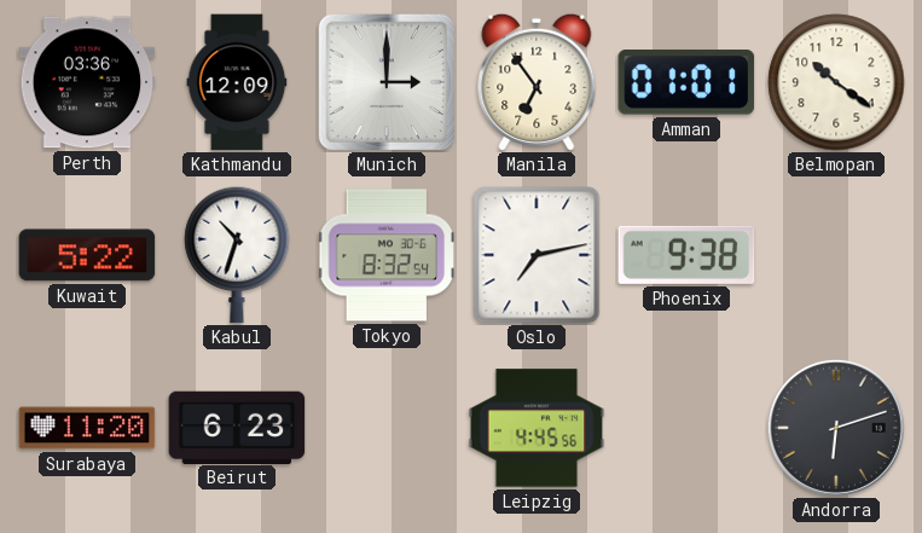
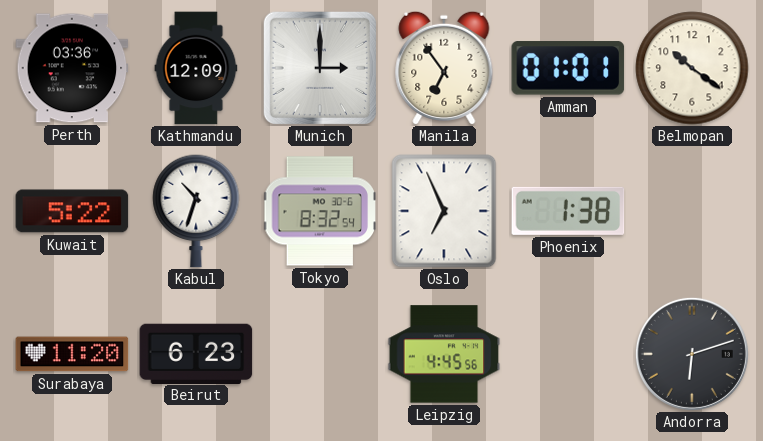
Oslo: 7:13 -> 6:56 (444, 211)
Phoenix: 9:38 -> 1:38 (568, 211)
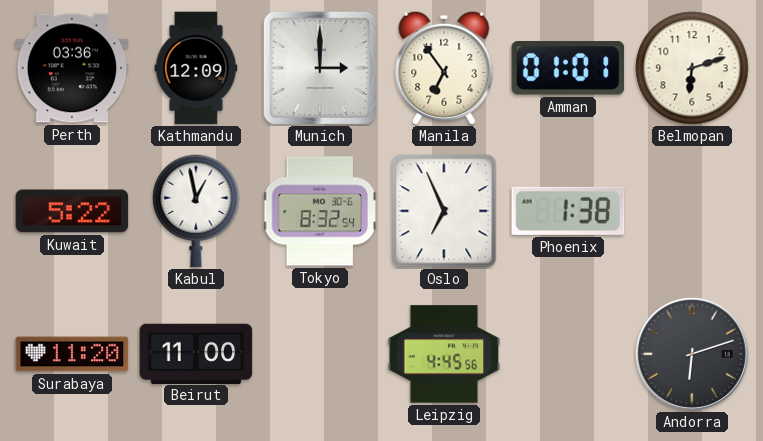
Belmopan: 10:21 -> 6:12 (692, 68)
Kabul: 10:33 -> 12:58 (196, 211)
Beirut: 6:23 -> 11:00 (196, 353)
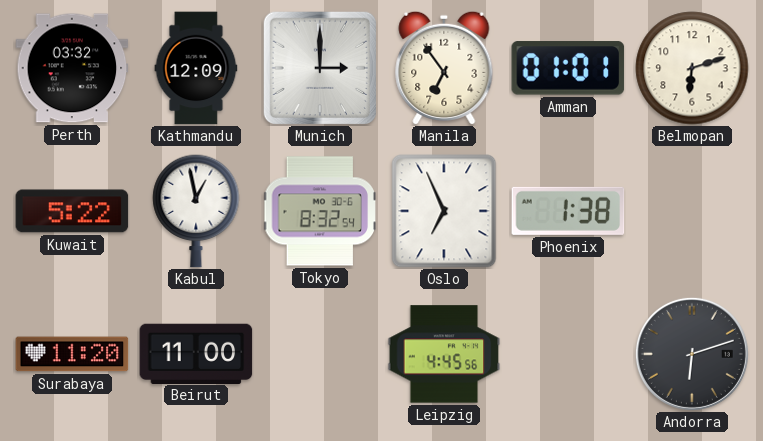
Perth: 03:36 -> 03:32 (72, 68)
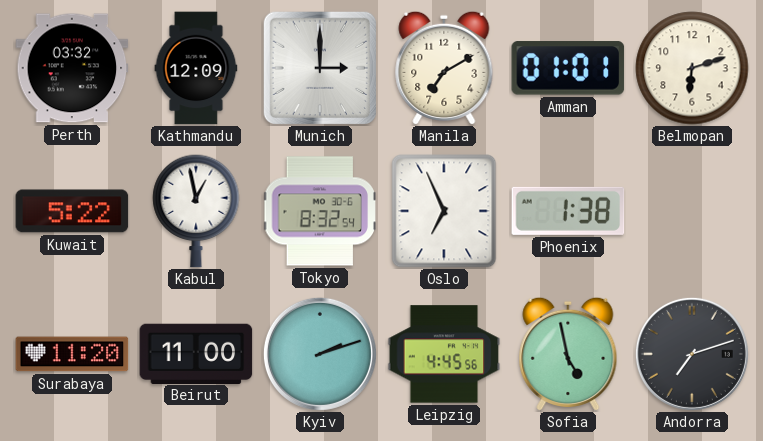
Manila: 6:54 -> 7:10 (444, 68)
Kyiv: none -> 2:12 (320, 354)
Sofia: none -> 4:58 (568, 354)
Andorra: 6:12 -> 7:12 (692, 354)
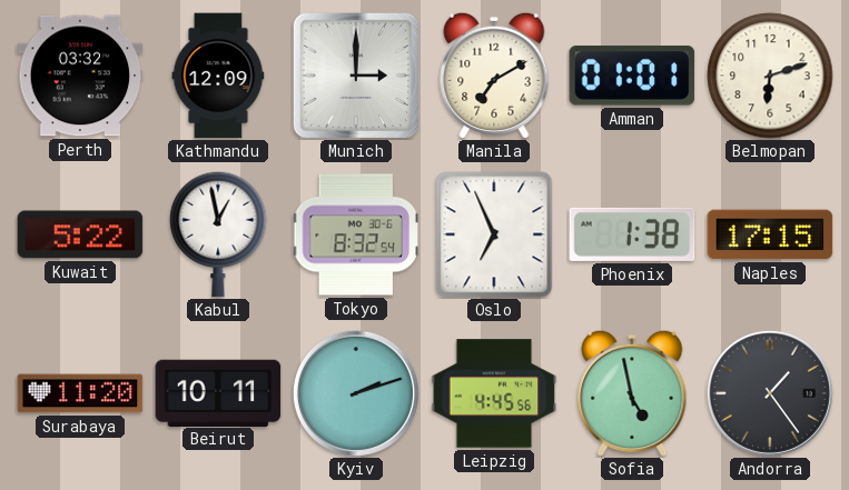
Naples: none -> 17:15 (770, 234)
Beirut: 11:00 -> 10:11 (218, 392)
Andorra: 7:12 -> 1:24 (770, 393)
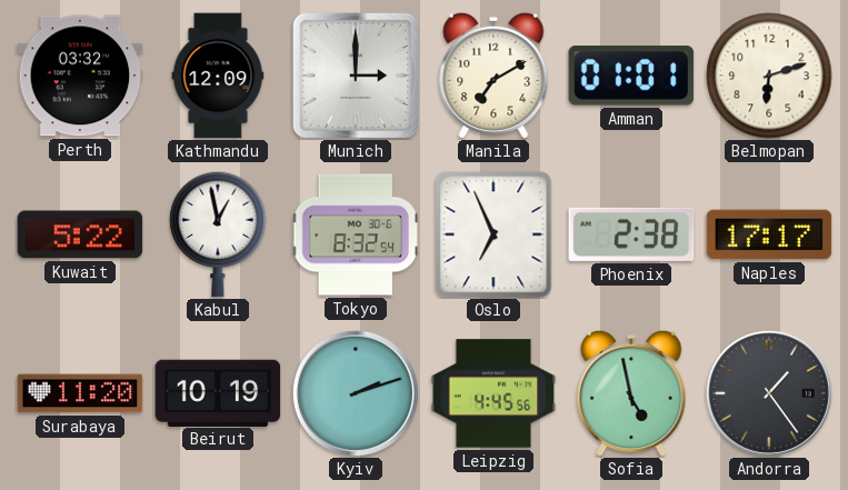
Phoenix: 1:38 -> 2:38 (631, 234)
Naples: 17:15 -> 17:17 (769, 234)
Beirut: 10:11 -> 10:19 (218, 392)
